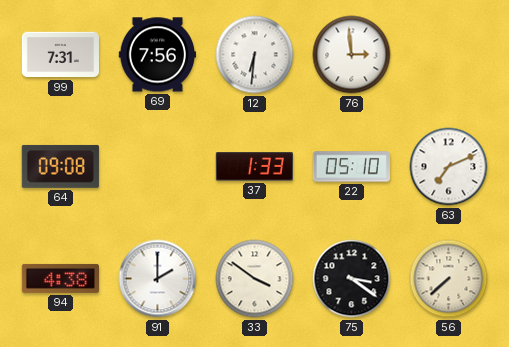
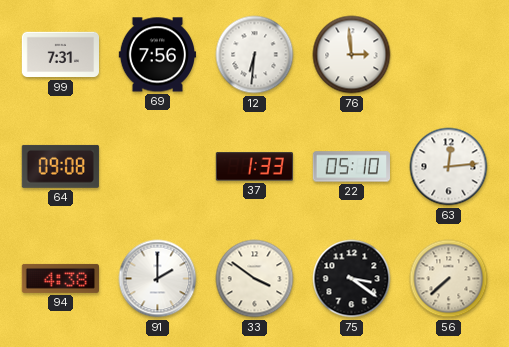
63: 7:11 -> 12:14 (449, 167)
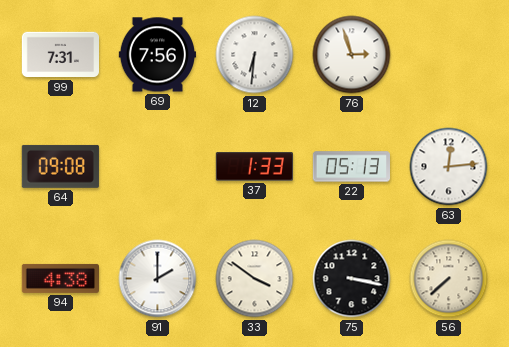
76: 2:59 -> 2:57 (352, 55)
22: 05:10 -> 05:13 (351, 167)
75: 3:21 -> 3:17 (352, 279)
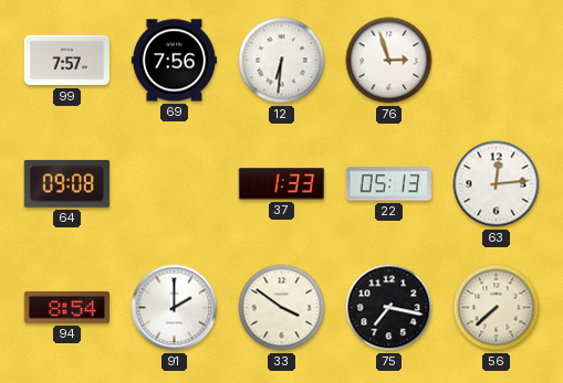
99: 7:31 -> 7:57 (66, 61)
94: 4:38 -> 8:54 (66, 307)
75: 3:17 -> 7:17 (389, 308)
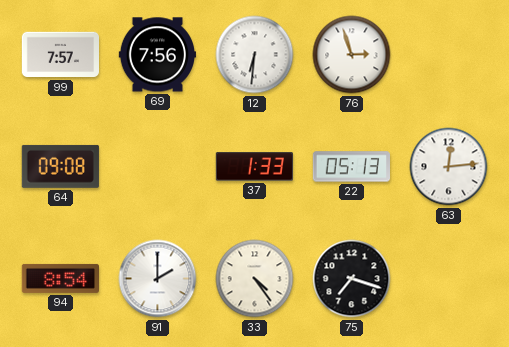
33: 3:51 -> 4:24 (255, 279)
75: 7:17 -> 7:18 (352, 279)
56: 7:38 -> none (497, 308)
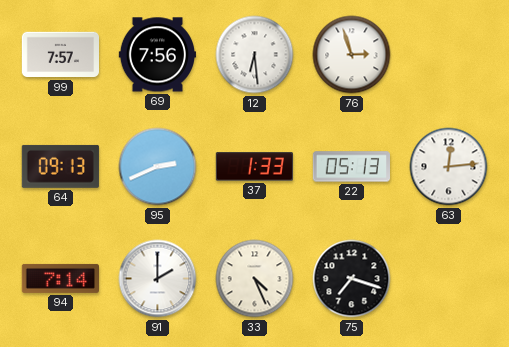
12: 6:31 -> 6:29 (255, 55)
64: 09:08 -> 09:13 (60, 166)
95: none -> 2:41 (158, 167)
94: 8:54 -> 7:14 (60, 278)
33: 4:24 -> 4:26 (255, 279)
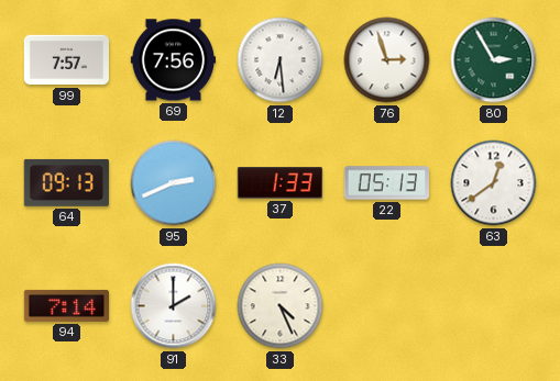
80: none -> 2:55 (494, 60)
63: 12:14 -> 12:39 (494, 183)
75: 7:18 -> none (352, 279)
